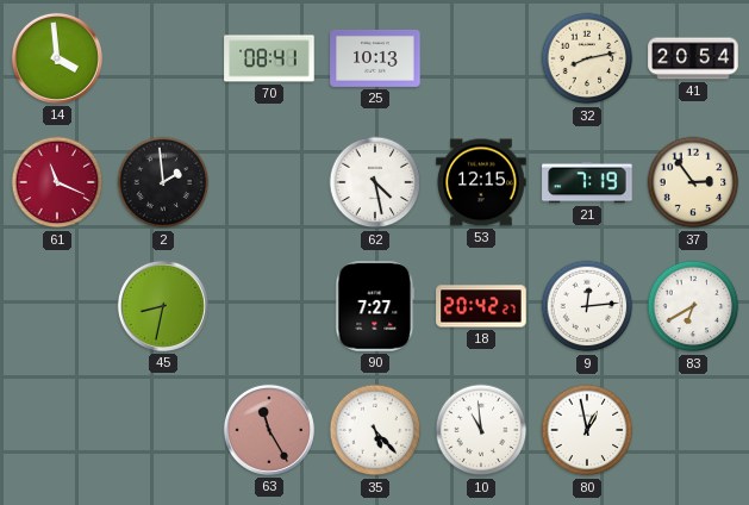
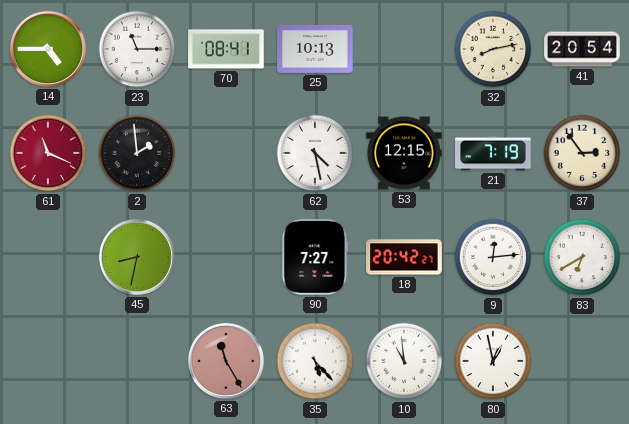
14: 3:59 -> 4:45 (48, 49)
23: none -> 11:15 (137, 49)
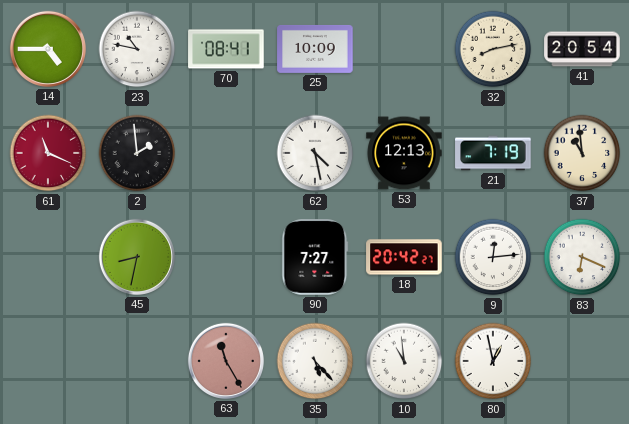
23: 11:15 -> 10:47 (137, 49)
25: 10:13 -> 10:09 (315, 49)
53: 12:15 -> 12:13 (404, 153)
37: 2:54 -> 10:59 (582, 153)
83: 6:40 -> 6:19 (582, 257)
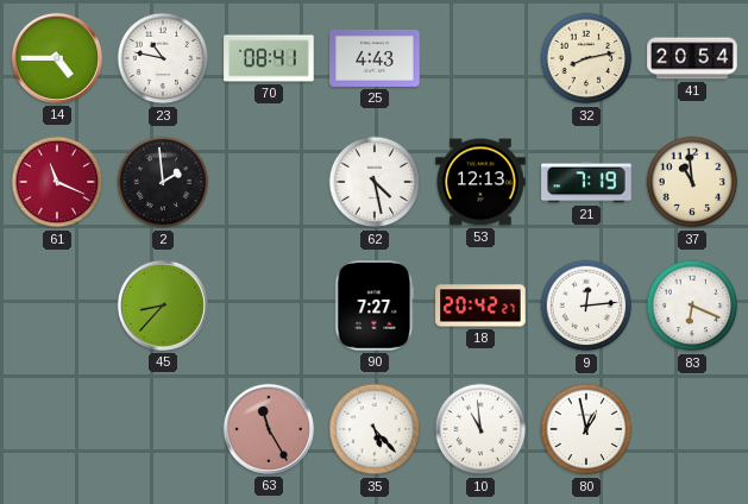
25: 10:09 -> 4:43 (375, 58)
45: 8:32 -> 8:37 (163, 305)
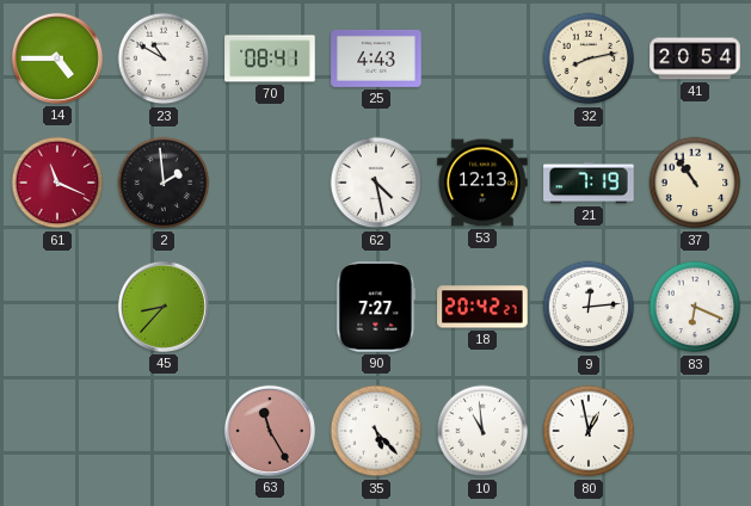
23: 10:47 -> 10:50 (164, 58)
37: 10:59 -> 10:54 (695, 183)
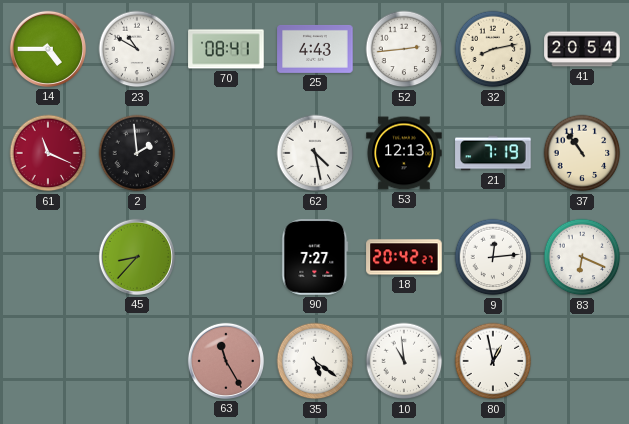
52: none -> 2:44 (404, 49)
35: 5:23 -> 5:21 (315, 361)
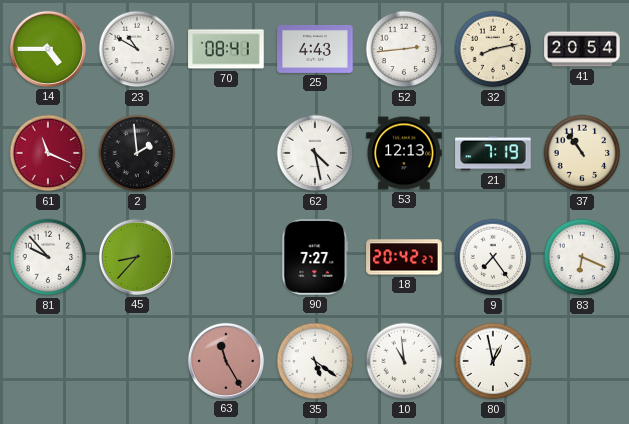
81: none -> 9:53 (48, 257)
9: 12:14 -> 7:24 (493, 257)
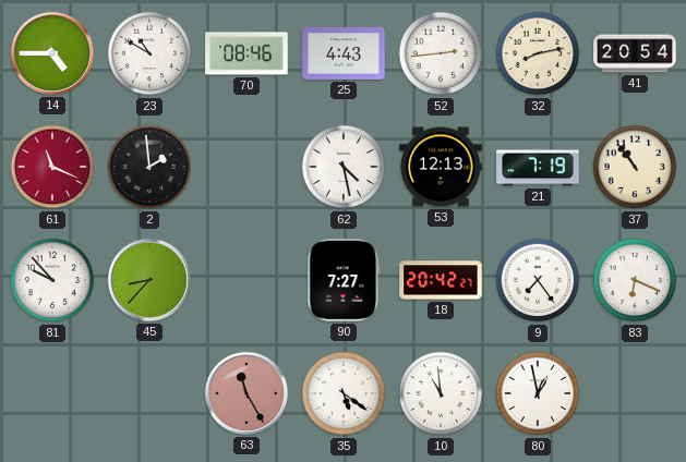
70: 08:41 -> 08:46 (246, 53)
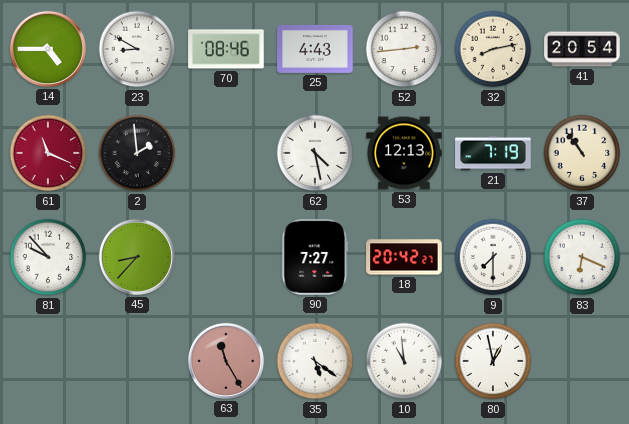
23: 10:50 -> 8:50 (137, 49)
9: 7:24 -> 7:30 (493, 257)
